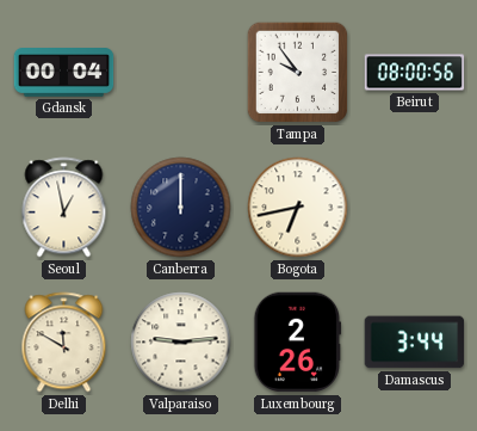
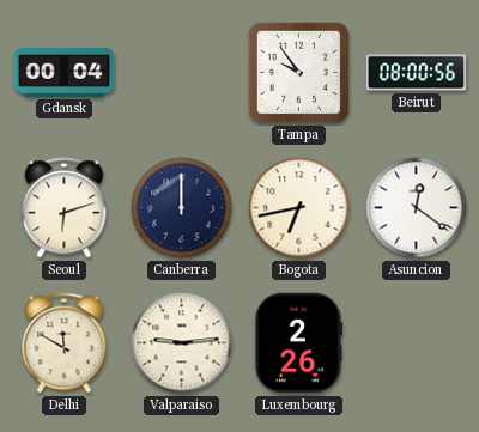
Seoul: 12:58 -> 6:12 (65, 208)
Asuncion: none -> 12:21 (417, 208)
Damascus: 3:44 -> none (415, 343)
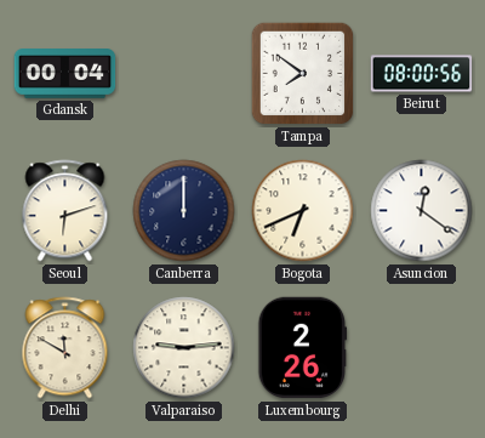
Tampa: 9:54 -> 7:51 (303, 74)
Bogota: 6:43 -> 6:41 (303, 211)
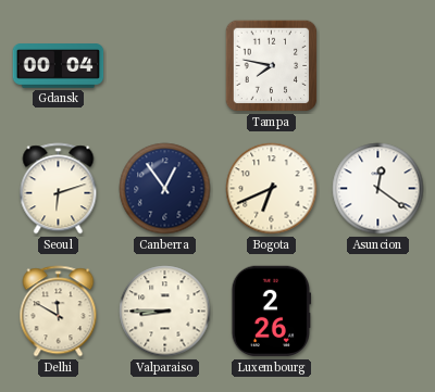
Tampa: 7:51 -> 7:47 (272, 66)
Beirut: 08:00 -> none (422, 74)
Canberra: 12:00 -> 12:54 (165, 189)
Valparaiso: 9:14 -> 8:45 (165, 312)
